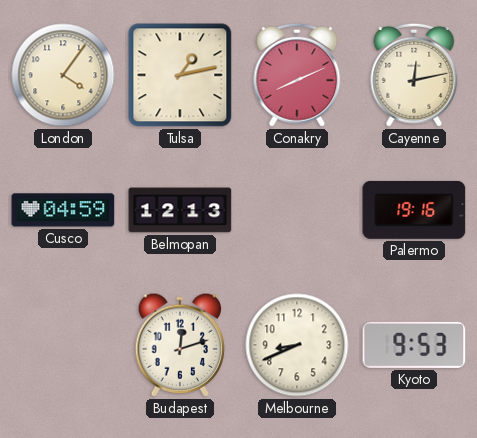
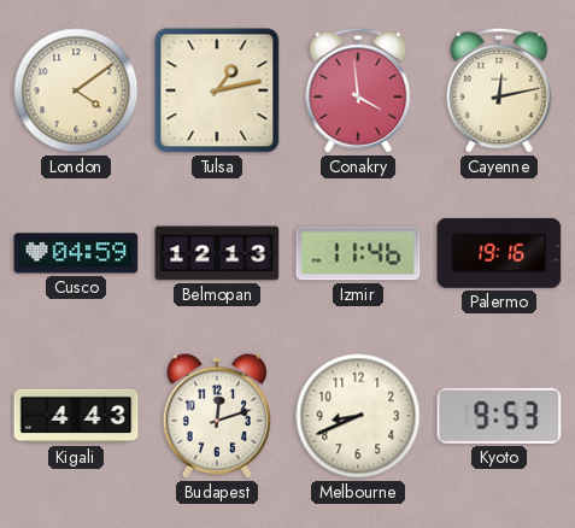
London: 4:06 -> 4:09 (76, 90)
Conakry: 8:11 -> 3:59 (358, 90)
Izmir: none -> 11:46 (358, 253)
Kigali: none -> 4:43 (76, 416)
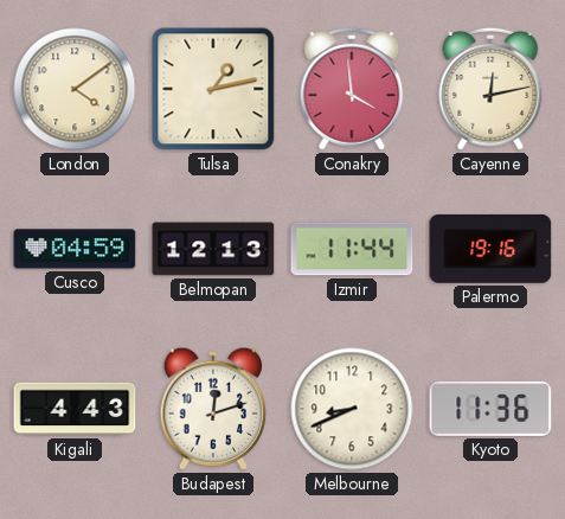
Izmir: 11:46 -> 11:44 (352, 249)
Kyoto: 9:53 -> 11:36 (490, 409)
